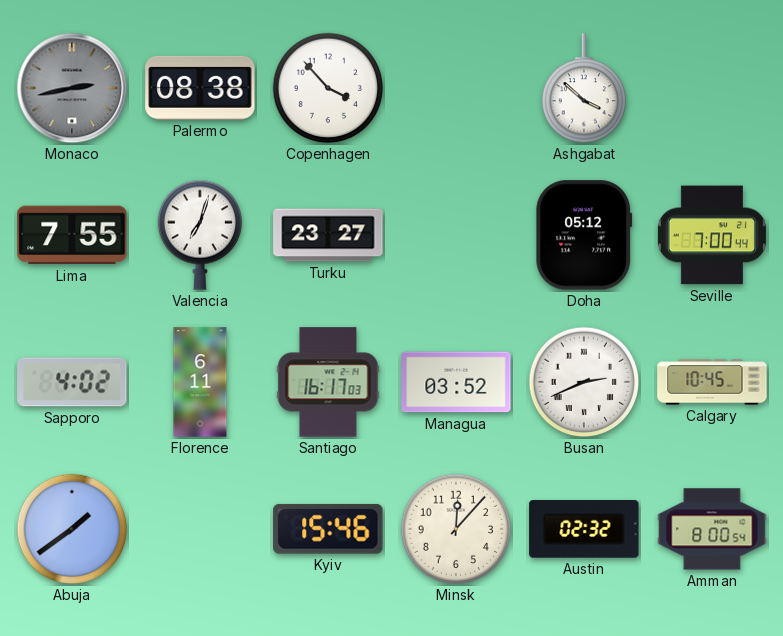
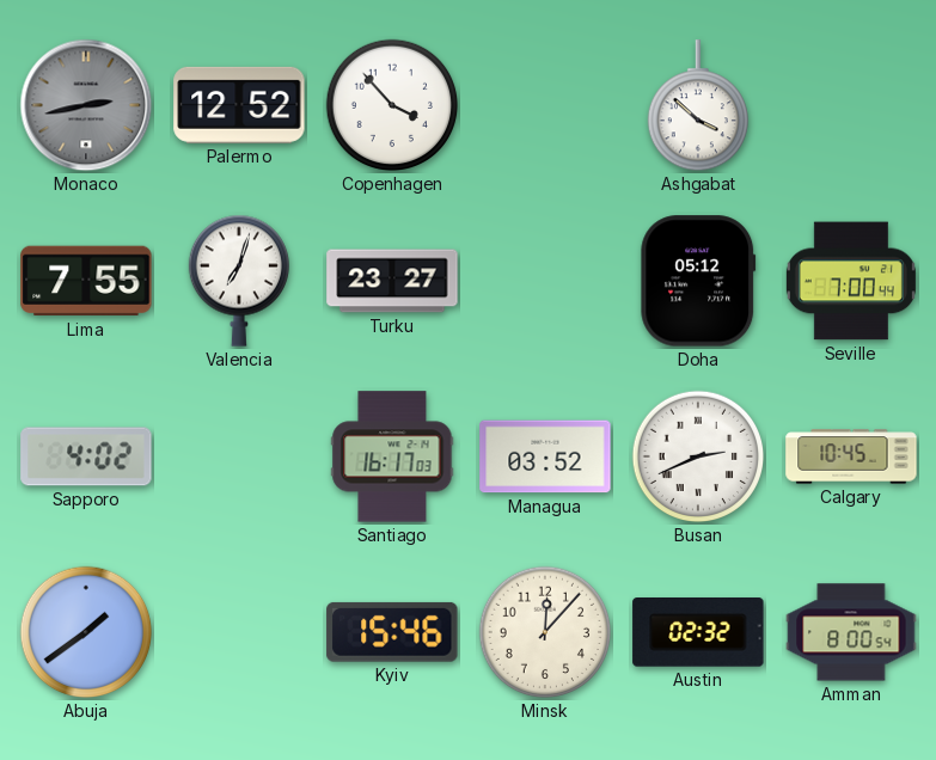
Palermo: 08:38 -> 12:52 (239, 105)
Florence: 6:11 -> none (200, 382)
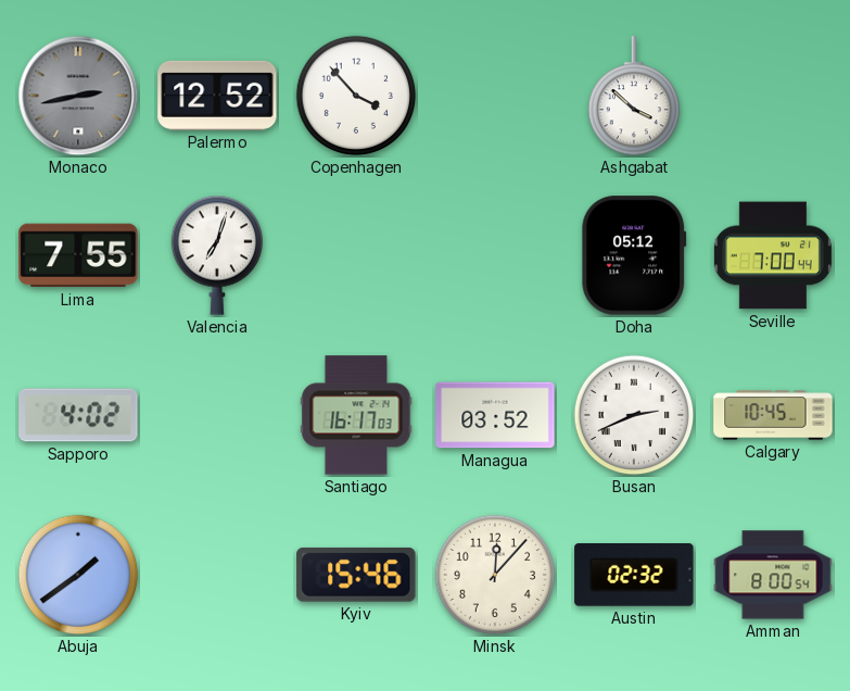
Turku: 23:27 -> none (392, 281)
